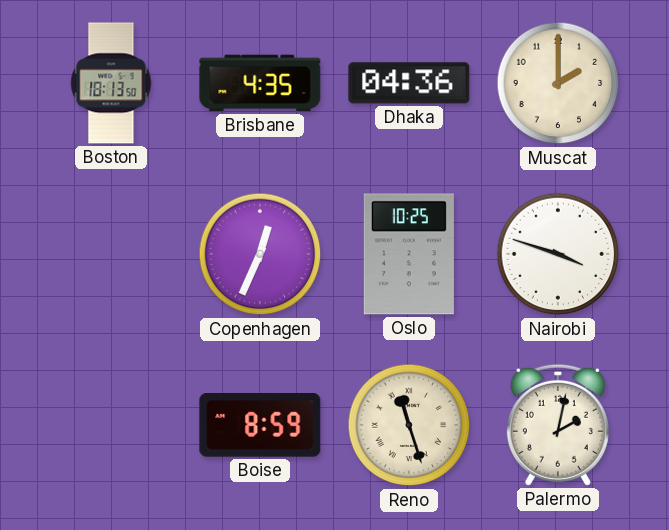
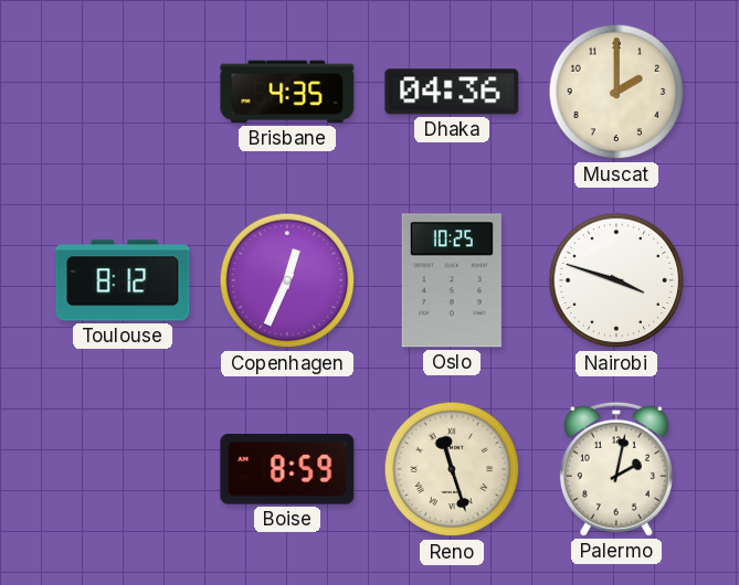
Boston: 18:13 -> none (111, 83)
Toulouse: none -> 8:12 (123, 280)
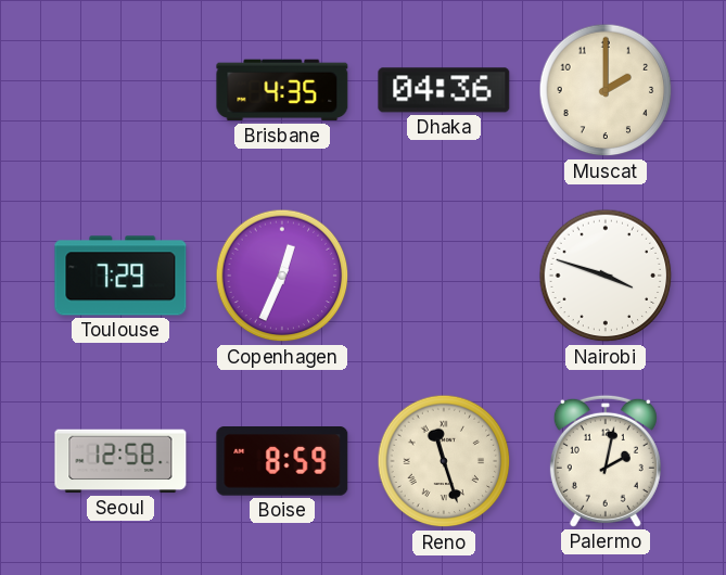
Toulouse: 8:12 -> 7:29 (120, 276)
Oslo: 10:25 -> none (452, 280)
Seoul: none -> 12:58 (120, 461)
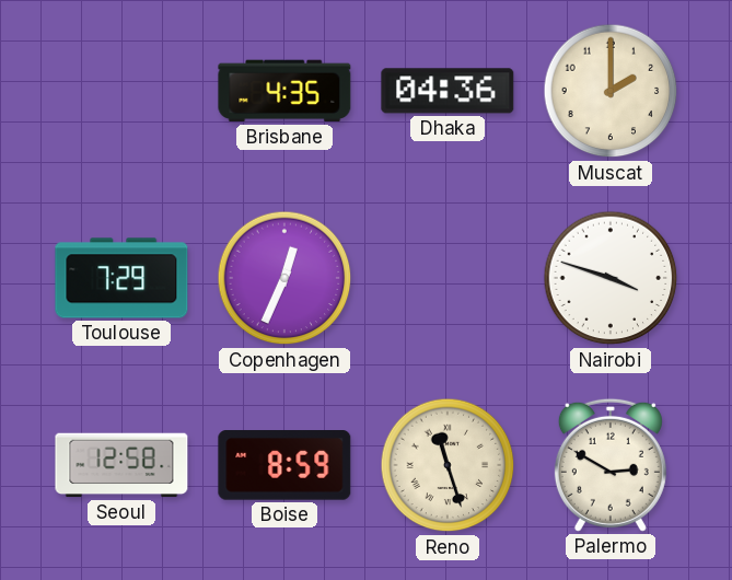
Palermo: 2:02 -> 2:50 (611, 465)
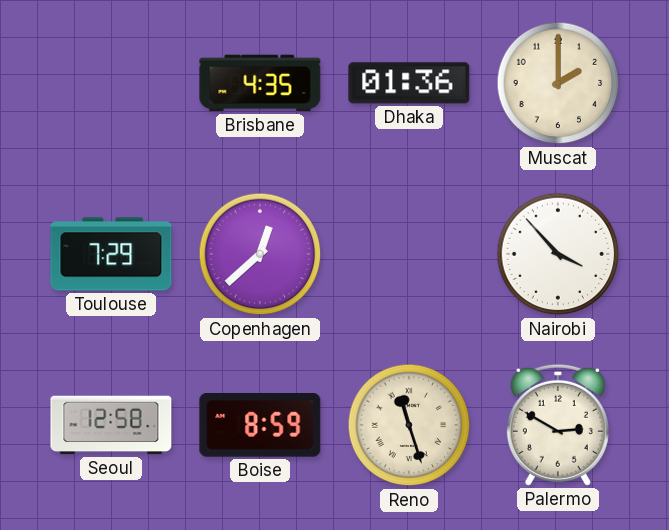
Dhaka: 04:36 -> 01:36 (409, 83)
Copenhagen: 12:34 -> 12:38 (260, 254)
Nairobi: 3:48 -> 3:53 (558, 254)
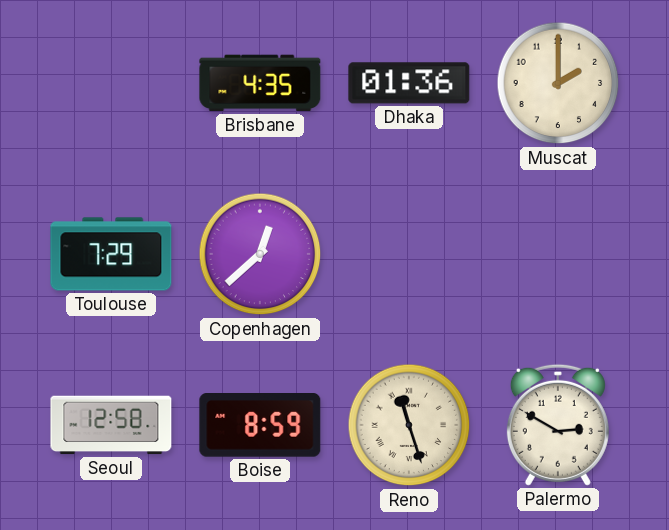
Nairobi: 3:53 -> none (558, 254)
